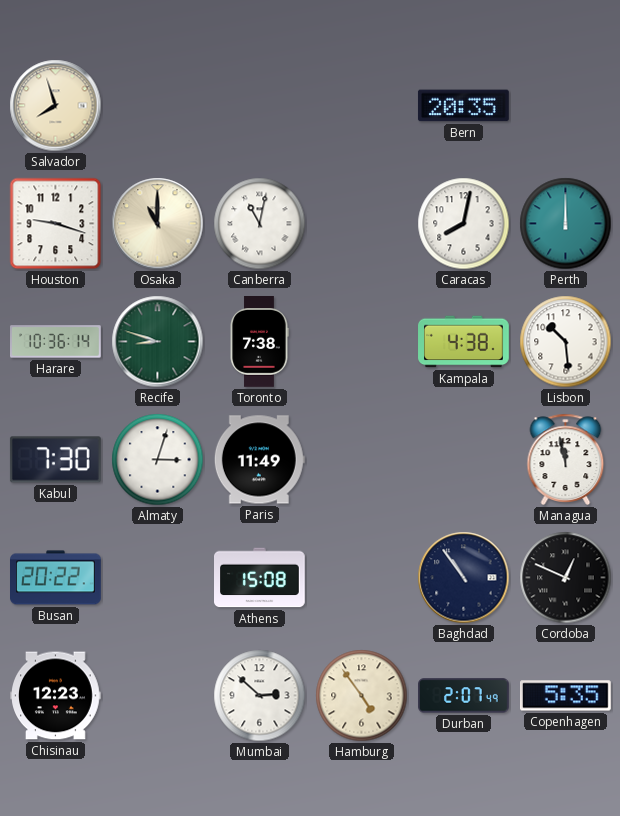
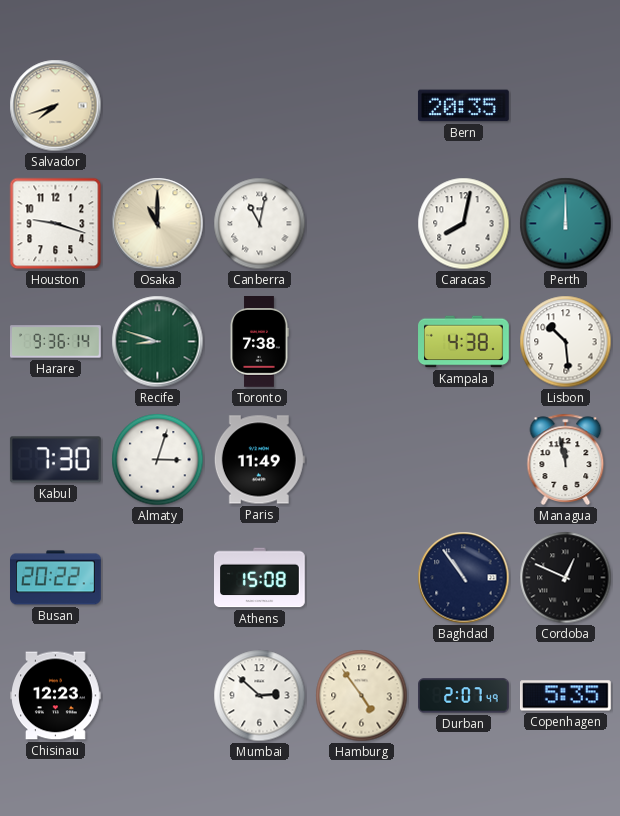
Salvador: 7:57 -> 7:42 (56, 106)
Harare: 10:36 -> 9:36 (56, 342)
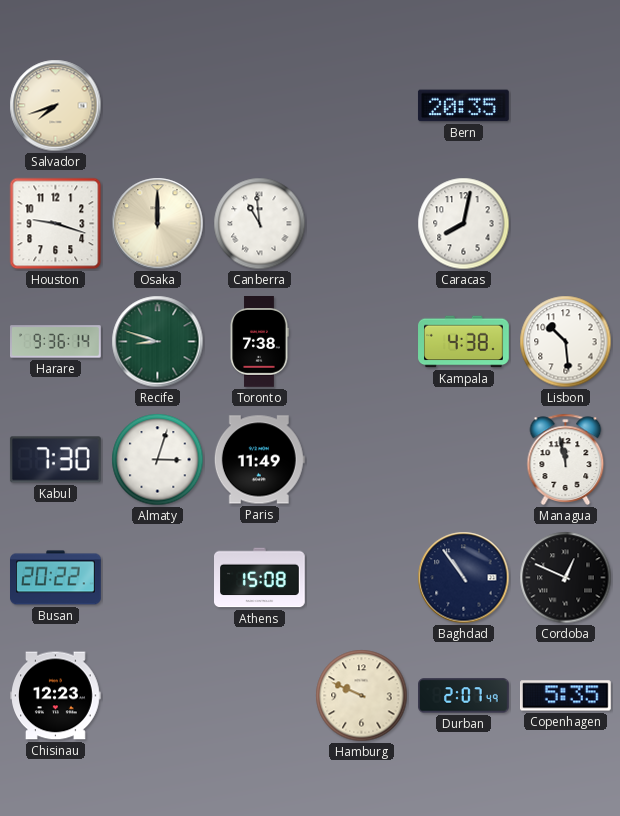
Osaka: 11:00 -> 12:00 (158, 224)
Canberra: 11:02 -> 10:59 (260, 224)
Perth: 12:00 -> none (566, 224)
Mumbai: 2:52 -> none (260, 696)
Hamburg: 4:54 -> 9:49 (362, 696)
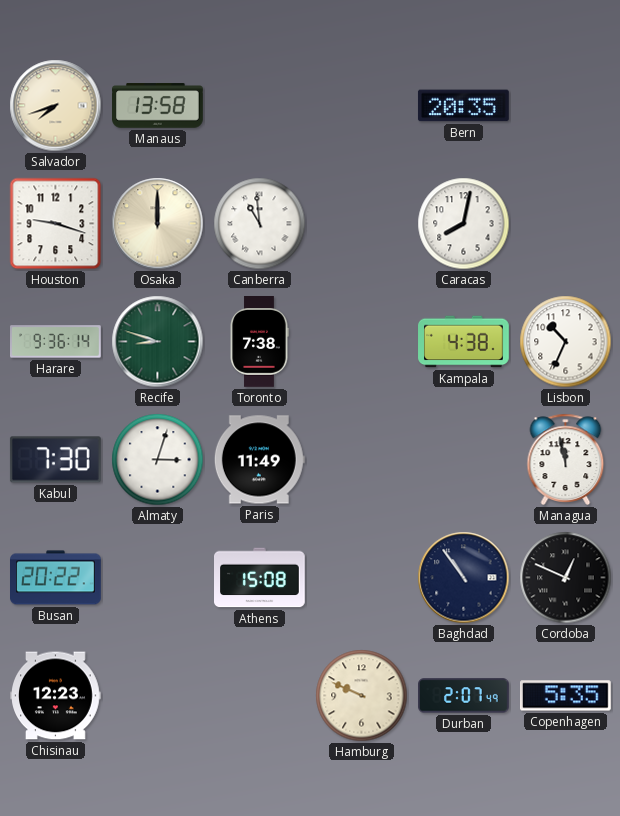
Manaus: none -> 13:58 (158, 106)
Lisbon: 10:29 -> 10:34 (566, 342)
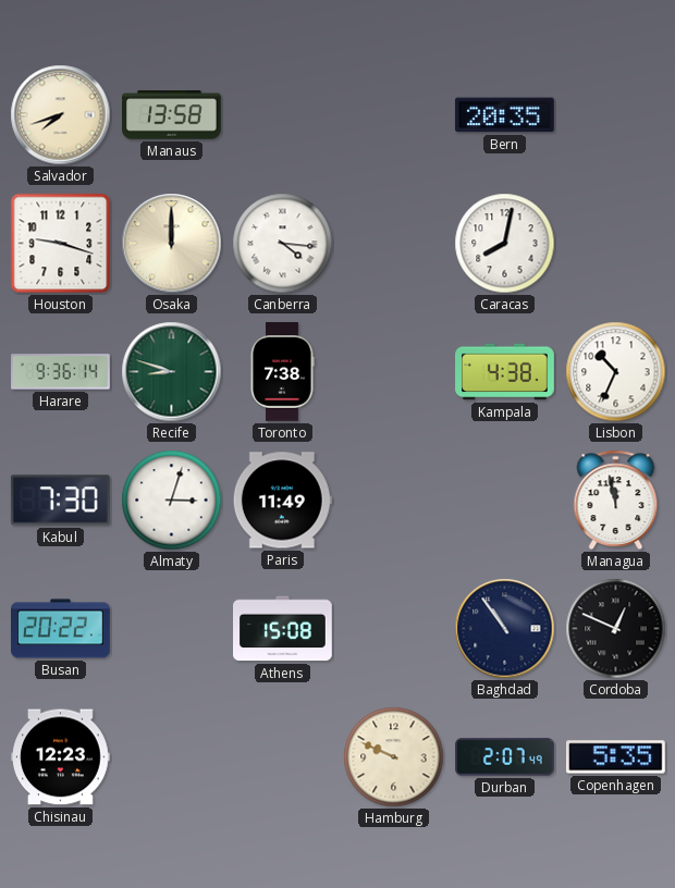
Canberra: 10:59 -> 4:16 (283, 244)
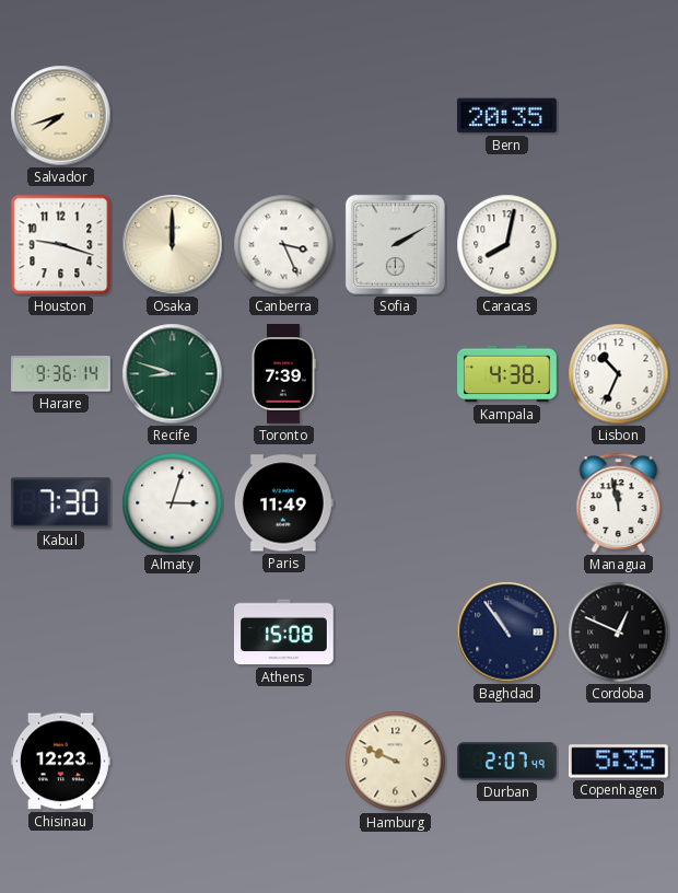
Manaus: 13:58 -> none (172, 115)
Canberra: 4:16 -> 3:26 (284, 245)
Sofia: none -> 2:10 (395, 244)
Toronto: 7:38 -> 7:39 (283, 374)
Busan: 20:22 -> none (61, 629)
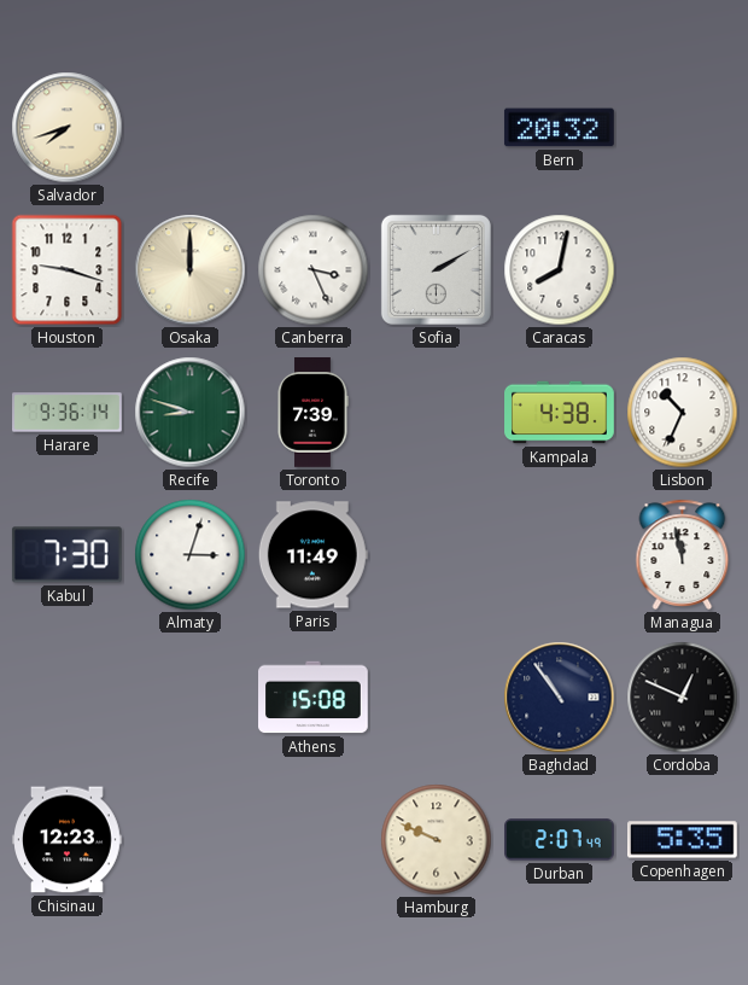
Bern: 20:35 -> 20:32 (560, 128)
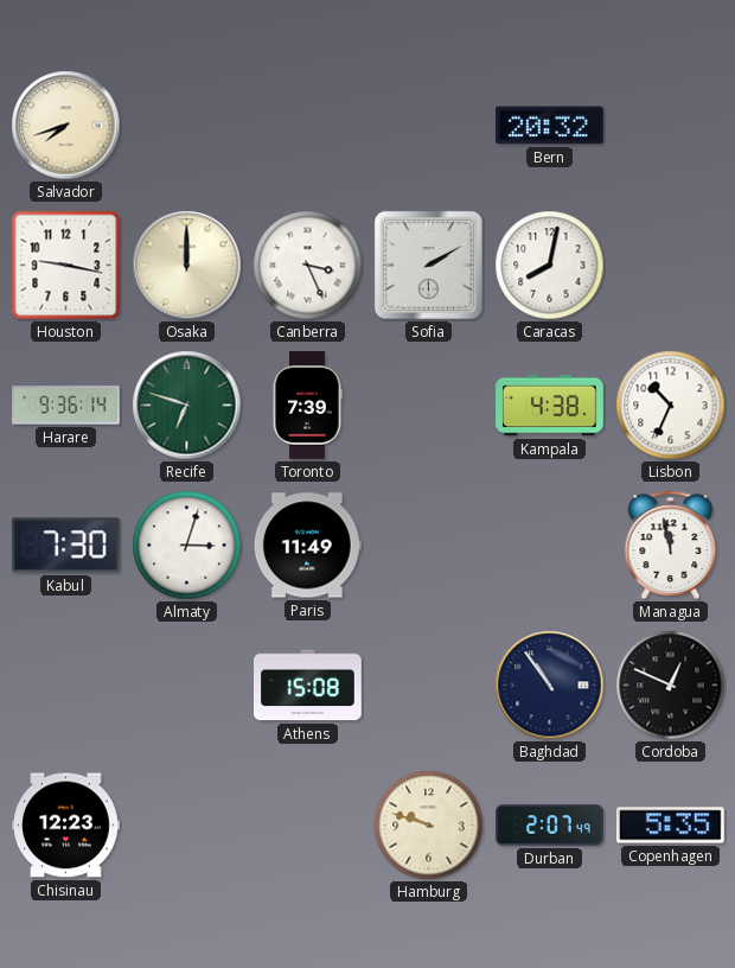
Houston: 9:18 -> 9:17 (66, 266)
Recife: 8:48 -> 6:48 (187, 406)
Hamburg: 9:49 -> 9:48 (429, 826)
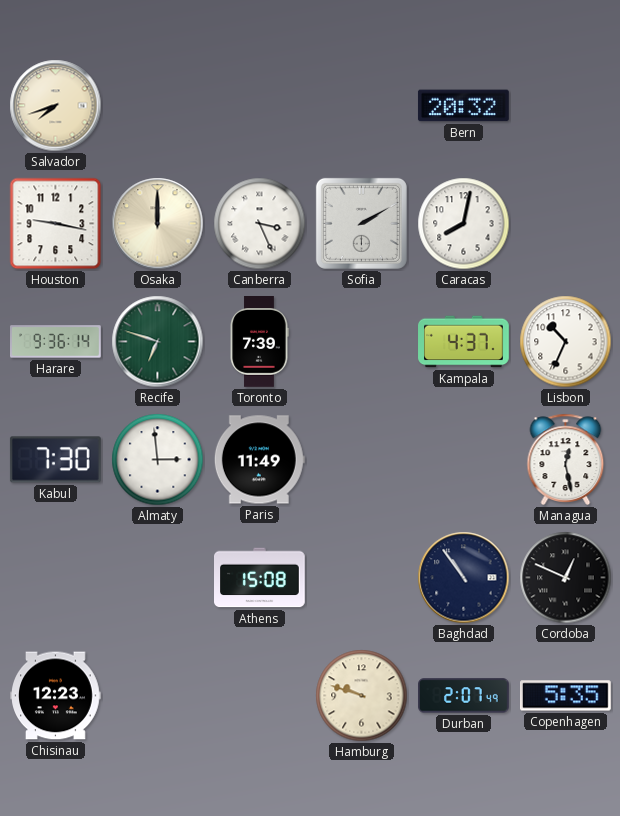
Kampala: 4:38 -> 4:37 (464, 342)
Almaty: 3:03 -> 2:59 (158, 460)
Managua: 11:58 -> 12:28 (566, 459)
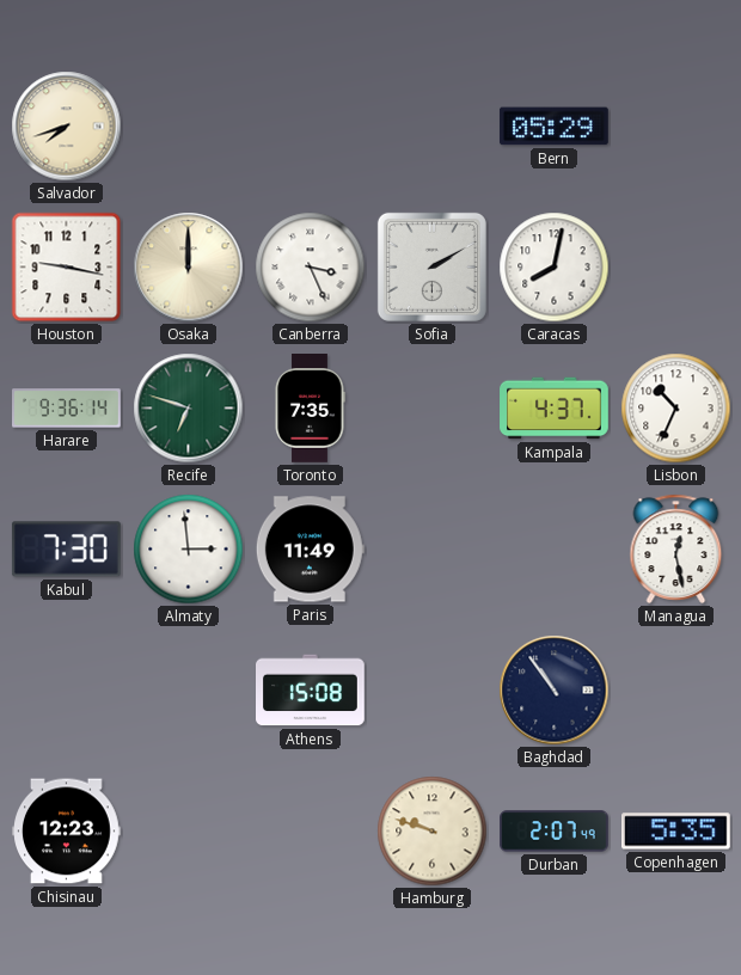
Bern: 20:32 -> 05:29 (555, 127)
Toronto: 7:39 -> 7:35 (310, 409)
Cordoba: 12:49 -> none (566, 578)
